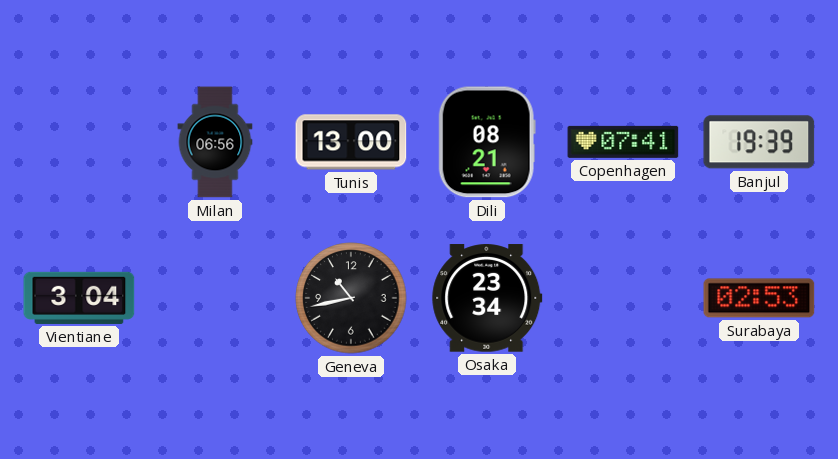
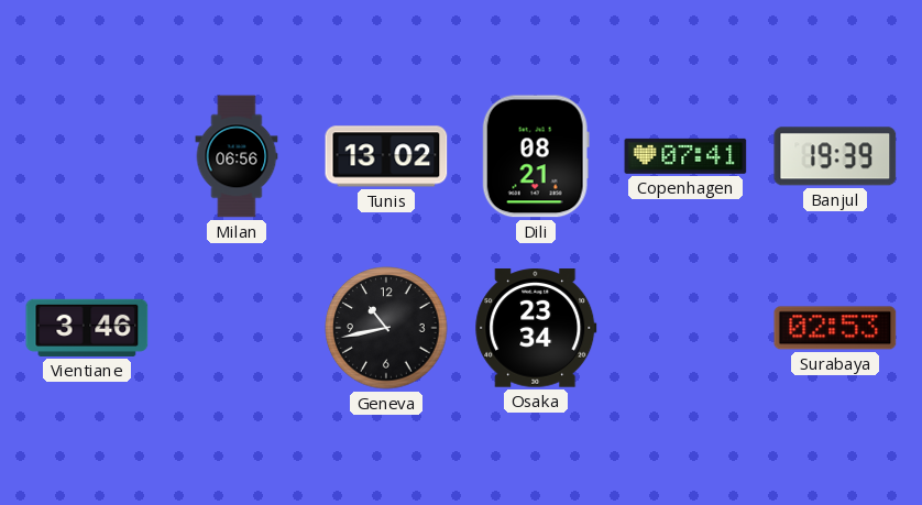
Tunis: 13:00 -> 13:02 (386, 156)
Vientiane: 3:04 -> 3:46 (87, 328)
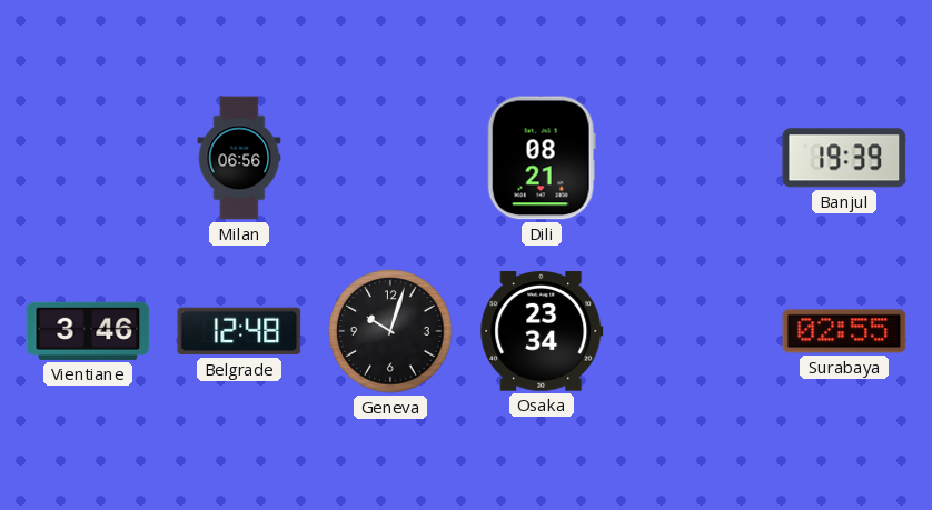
Tunis: 13:02 -> none (386, 156)
Copenhagen: 07:41 -> none (685, 156)
Belgrade: none -> 12:48 (239, 331)
Geneva: 10:43 -> 10:03 (390, 331)
Surabaya: 02:53 -> 02:55 (844, 331)
